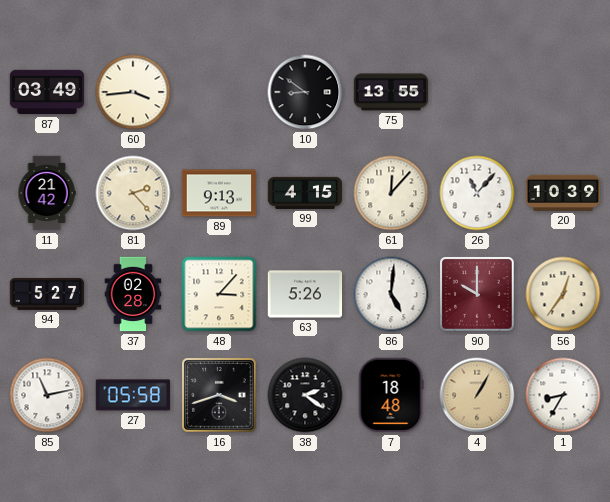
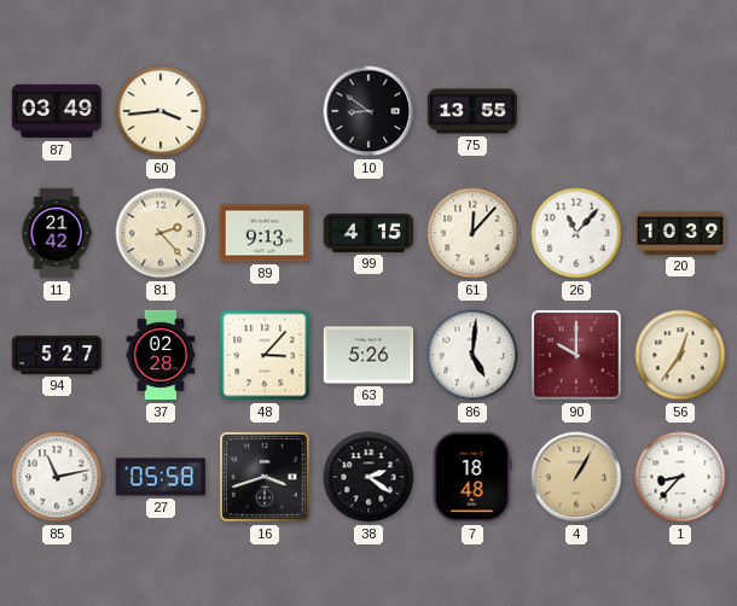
1: 8:35 -> 8:37 (680, 477)
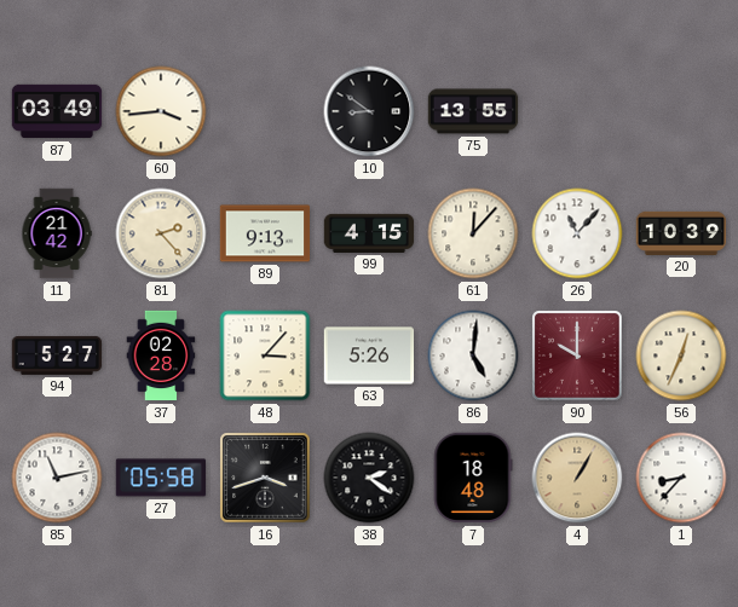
56: 12:36 -> 12:34 (681, 355)
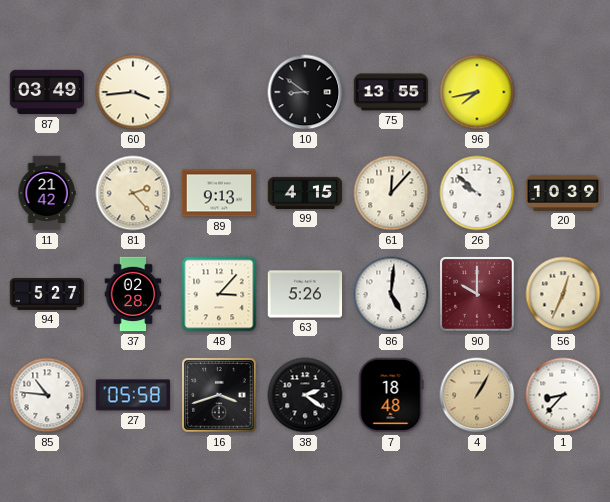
96: none -> 7:43 (477, 92)
26: 11:07 -> 9:52 (477, 193)
85: 11:13 -> 10:46 (47, 395)
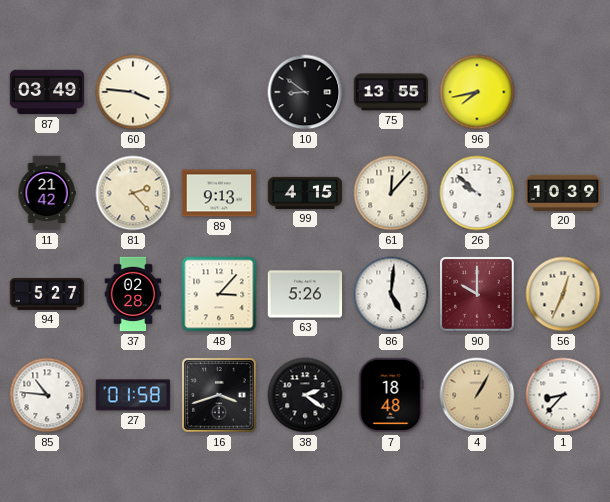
60: 3:44 -> 3:46 (133, 92)
27: 05:58 -> 01:58 (133, 395)
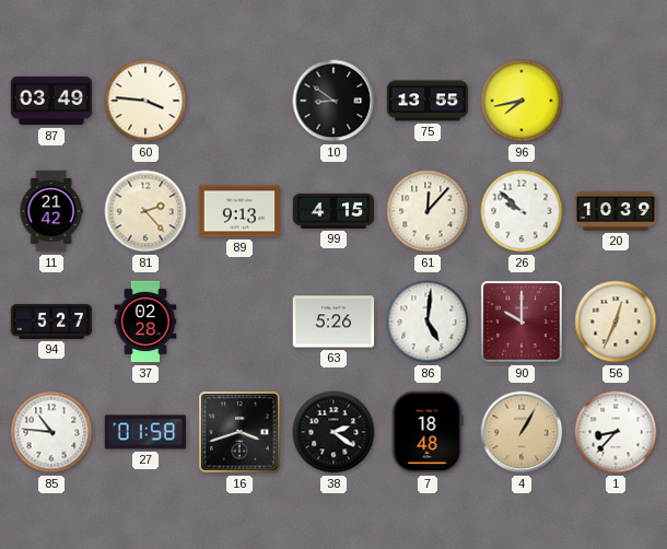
48: 3:07 -> none (219, 294)
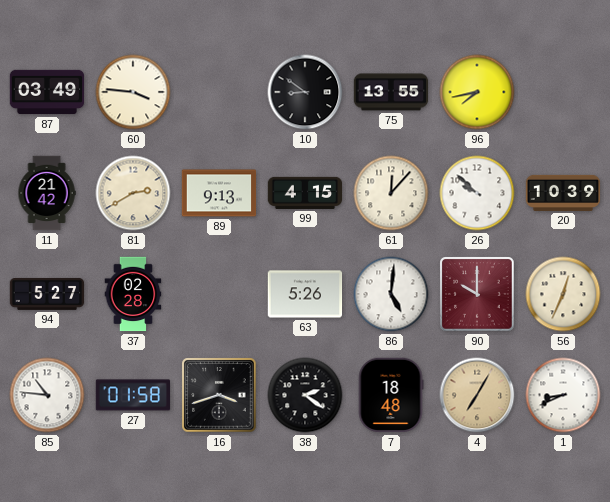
81: 2:23 -> 2:40 (133, 193)
4: 1:05 -> 7:05 (477, 395)
1: 8:37 -> 8:41 (563, 395)
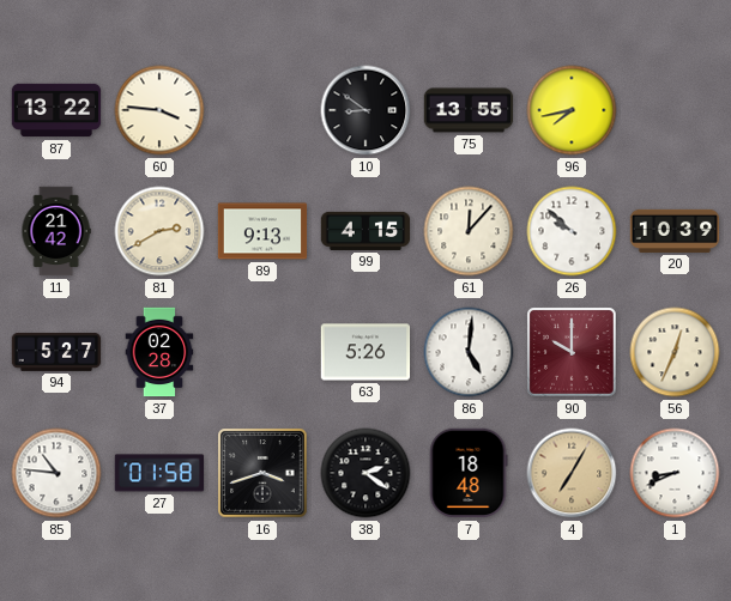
87: 03:49 -> 13:22 (56, 110)
